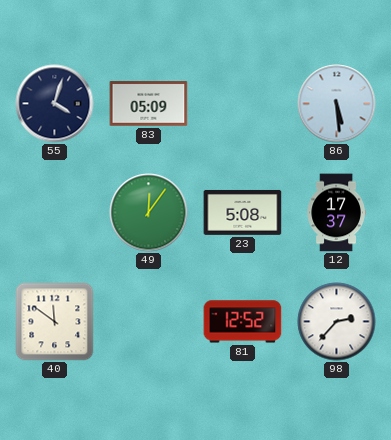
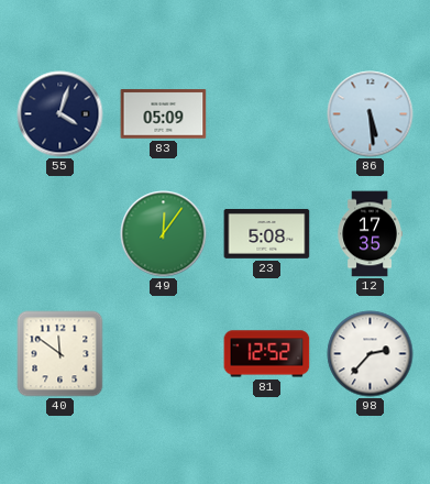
12: 17:37 -> 17:35 (370, 234)
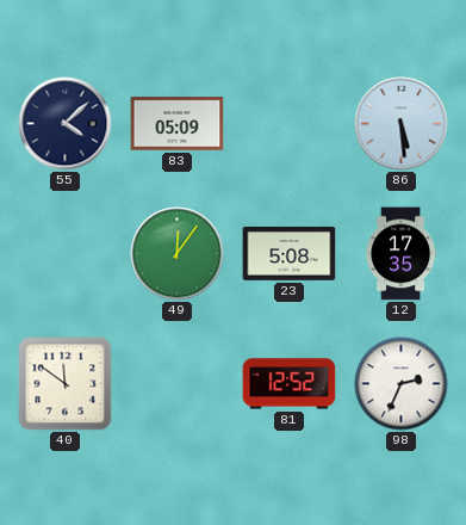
55: 4:03 -> 4:08 (66, 124)
98: 2:37 -> 2:34 (402, 384)
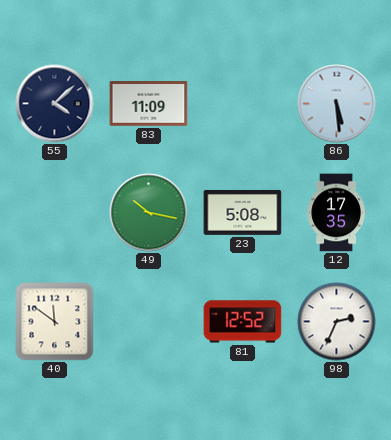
83: 05:09 -> 11:09 (149, 104)
49: 12:06 -> 10:17 (149, 213)
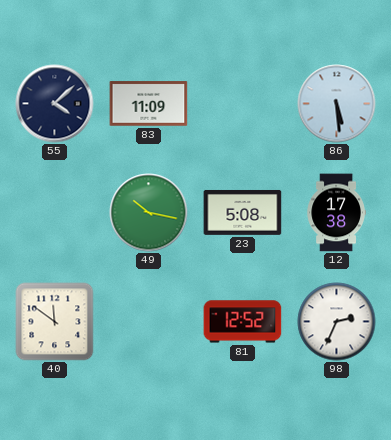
12: 17:35 -> 17:38 (336, 213)
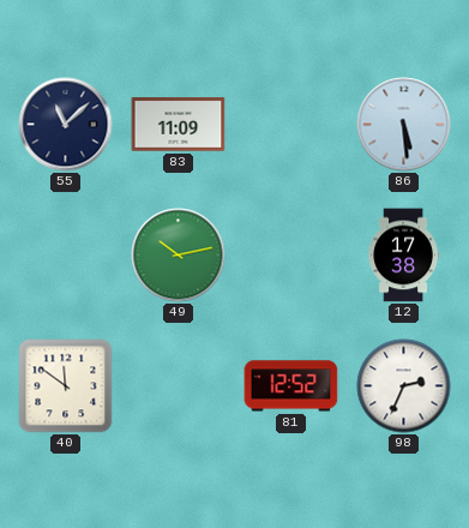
55: 4:08 -> 11:08 (66, 125)
49: 10:17 -> 10:13 (179, 256)
23: 5:08 -> none (243, 212)
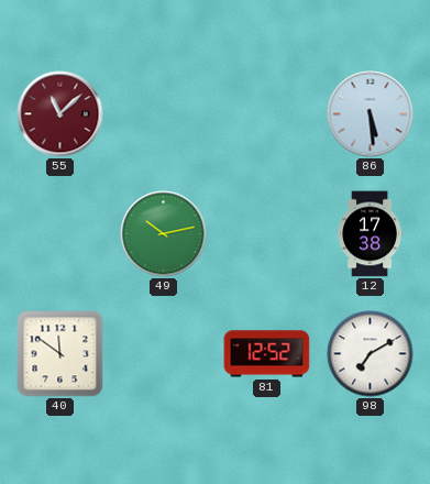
55 dial: navy -> burgundy (60, 114)
83: 11:09 -> none (179, 125)
98: 2:34 -> 7:10 (371, 354)
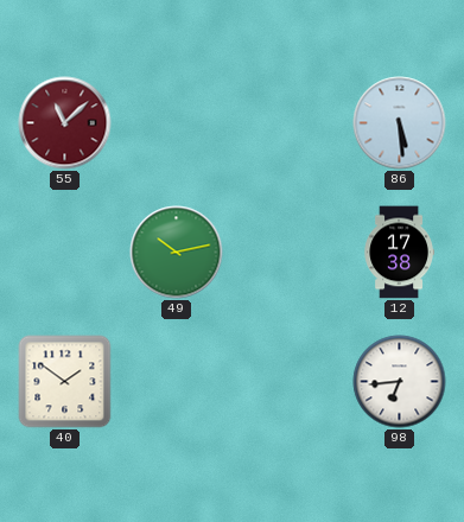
40: 11:51 -> 1:51 (65, 382)
81: 12:52 -> none (267, 354)
98: 7:10 -> 6:44 (400, 382)
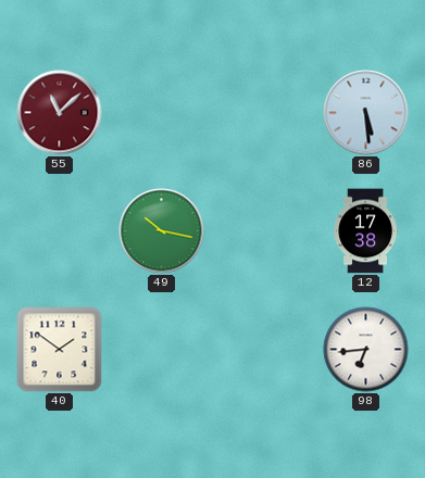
49: 10:13 -> 10:17 (162, 231)
